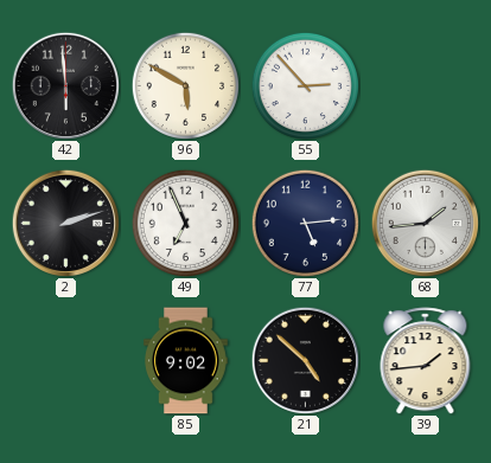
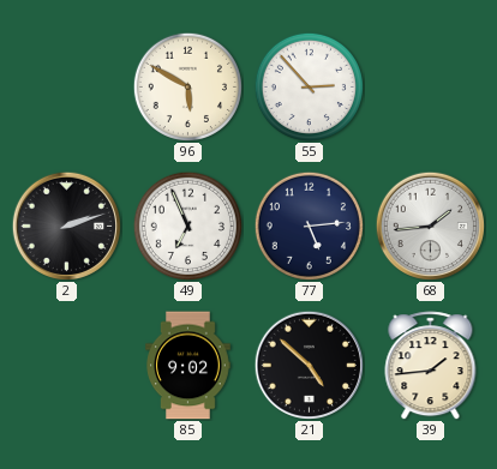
42: 5:59 -> none (65, 85)
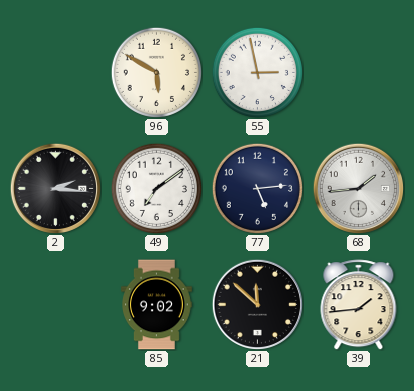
55: 2:53 -> 2:58 (257, 72)
2: 2:12 -> 2:16 (55, 188)
49: 6:56 -> 7:09 (156, 188)
21: 4:52 -> 11:52 (257, 304)
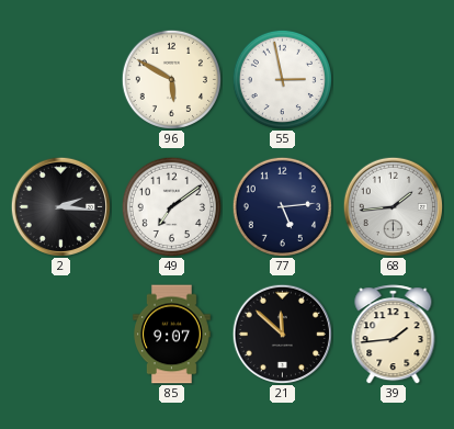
85: 9:02 -> 9:07 (172, 335)
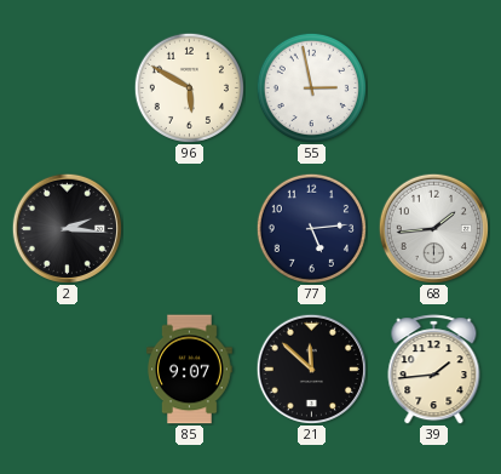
49: 7:09 -> none (171, 206)
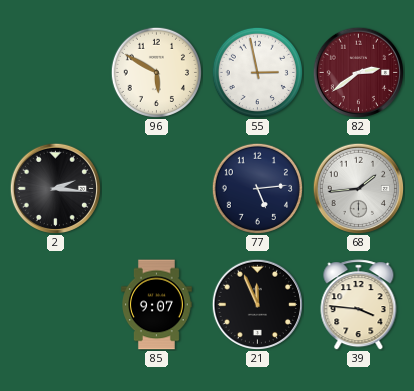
82: none -> 2:39 (358, 72)
21: 11:52 -> 11:56 (257, 304)
39: 1:44 -> 3:46 (359, 305)
